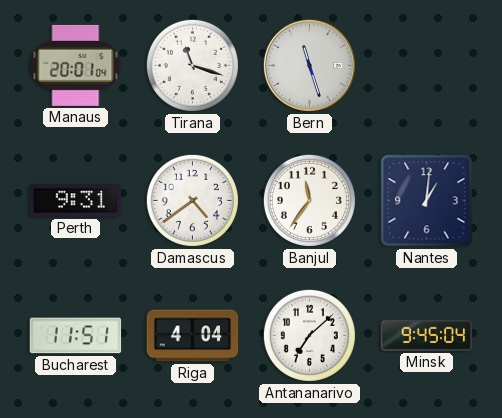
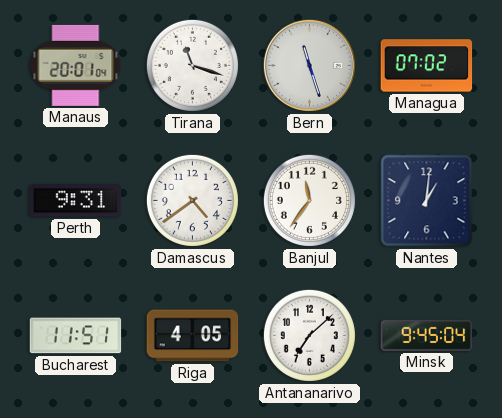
Managua: none -> 07:02 (427, 66)
Riga: 4:04 -> 4:05 (193, 336)
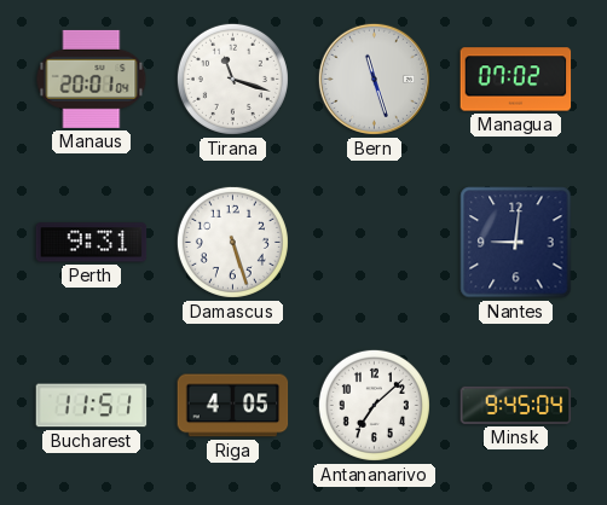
Damascus: 4:39 -> 5:27 (232, 242)
Banjul: 11:36 -> none (309, 200)
Nantes: 1:01 -> 9:01 (516, 243)
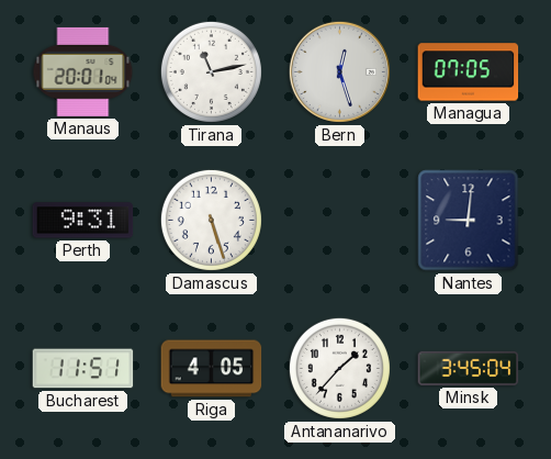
Tirana: 11:18 -> 11:13 (211, 71)
Bern: 11:27 -> 12:27 (339, 71)
Managua: 07:02 -> 07:05 (469, 72)
Antananarivo: 7:08 -> 1:37 (339, 368)
Minsk: 9:45 -> 3:45 (469, 368)
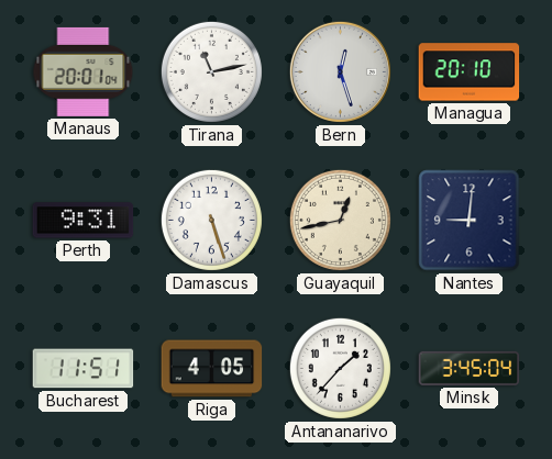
Managua: 07:05 -> 20:10 (470, 72)
Guayaquil: none -> 12:43 (340, 220)
